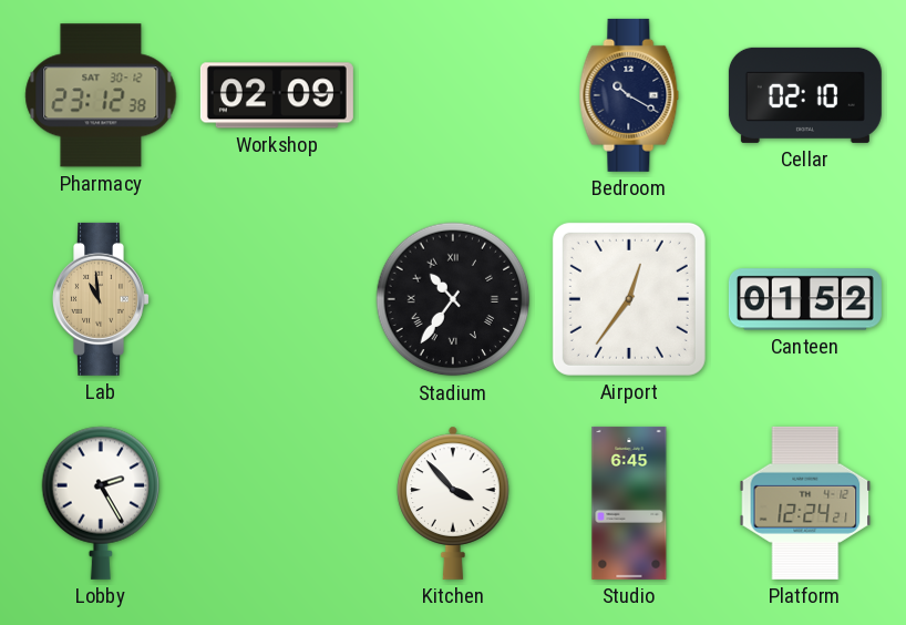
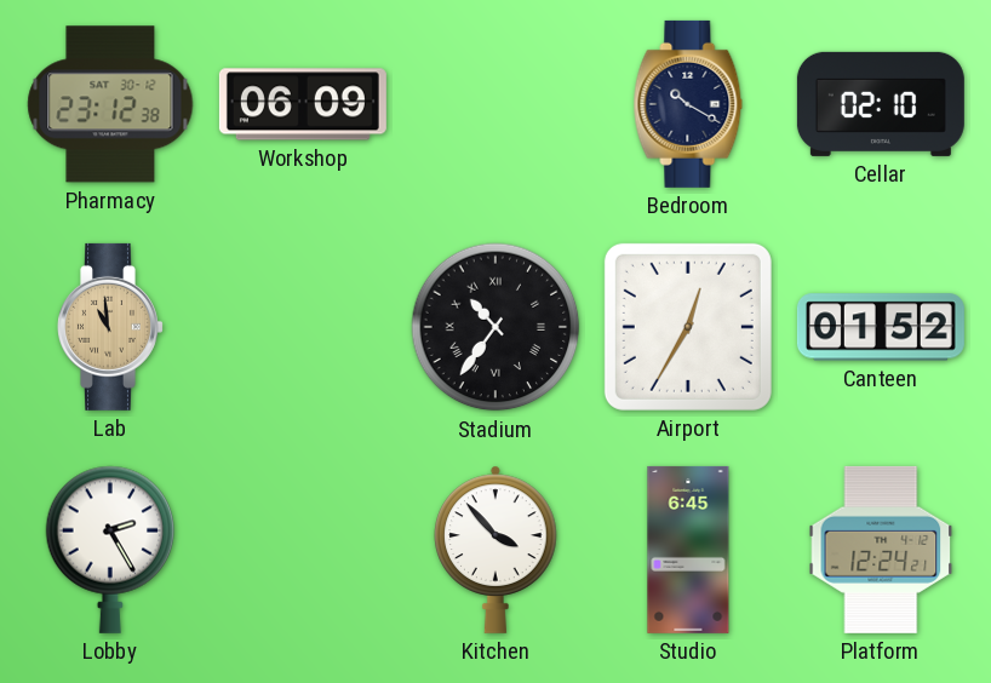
Workshop: 02:09 -> 06:09 (303, 104)
Airport: 12:36 -> 12:35 (688, 327)
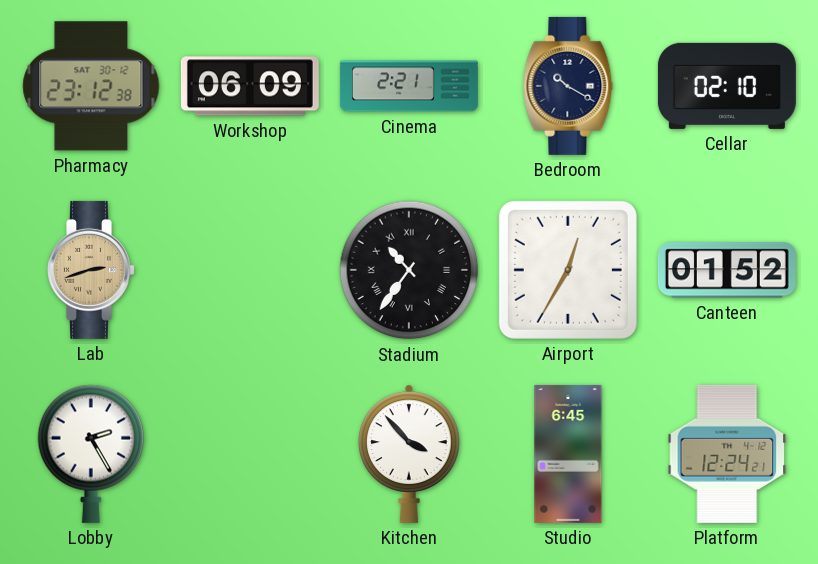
Cinema: none -> 2:21 (409, 86)
Lab: 10:59 -> 2:42 (92, 270)
